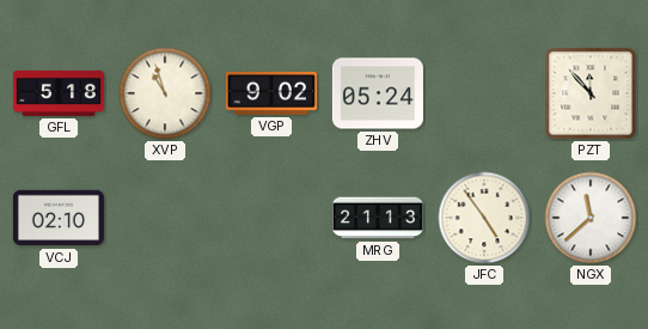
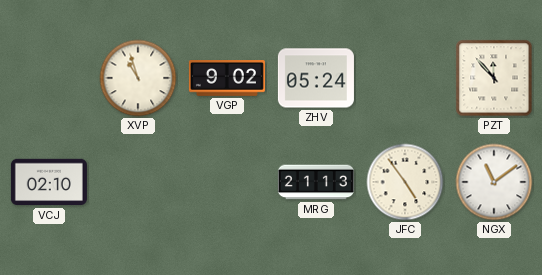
GFL: 5:18 -> none (59, 93)
NGX: 11:38 -> 11:09 (494, 182)
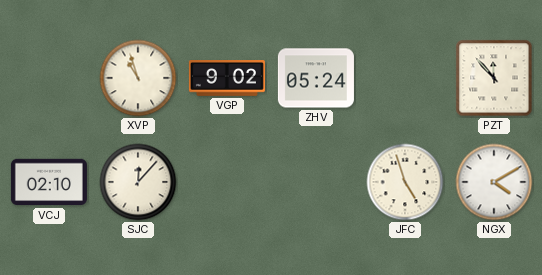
SJC: none -> 12:07 (138, 182)
MRG: 21:13 -> none (316, 182)
JFC: 4:54 -> 4:57 (405, 182)
NGX: 11:09 -> 4:10 (494, 182)
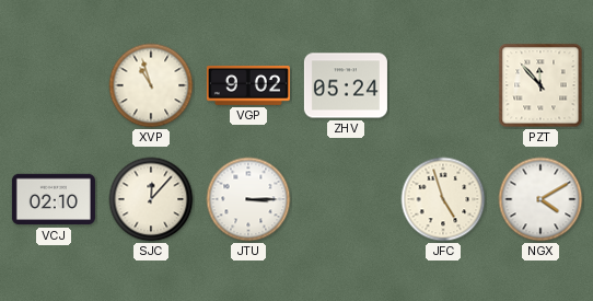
JTU: none -> 3:15 (248, 199)
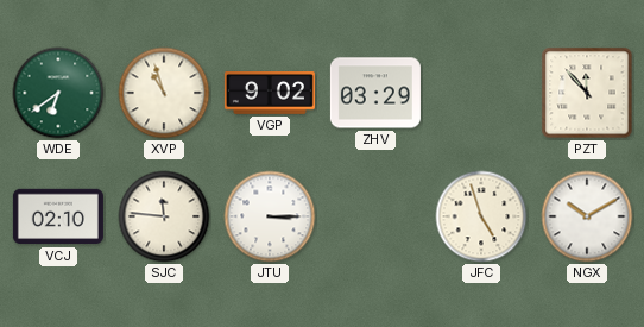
WDE: none -> 6:39 (58, 93)
ZHV: 05:24 -> 03:29 (375, 93)
SJC: 12:07 -> 11:46 (164, 216)
NGX: 4:10 -> 10:10 (587, 216)
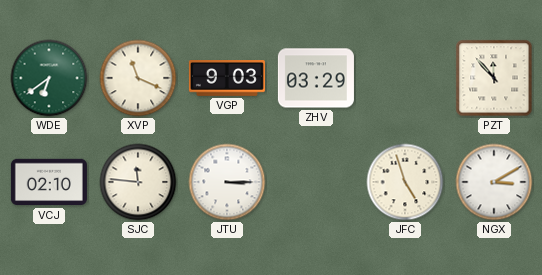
XVP: 10:57 -> 11:19 (138, 78)
VGP: 9:02 -> 9:03 (227, 79)
NGX: 10:10 -> 3:10 (494, 182)
